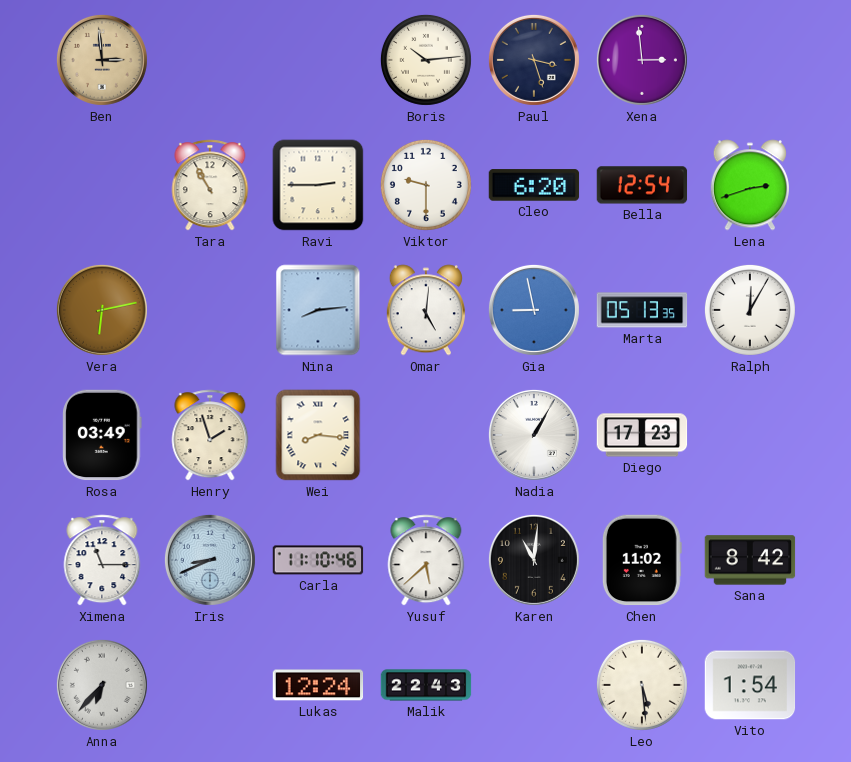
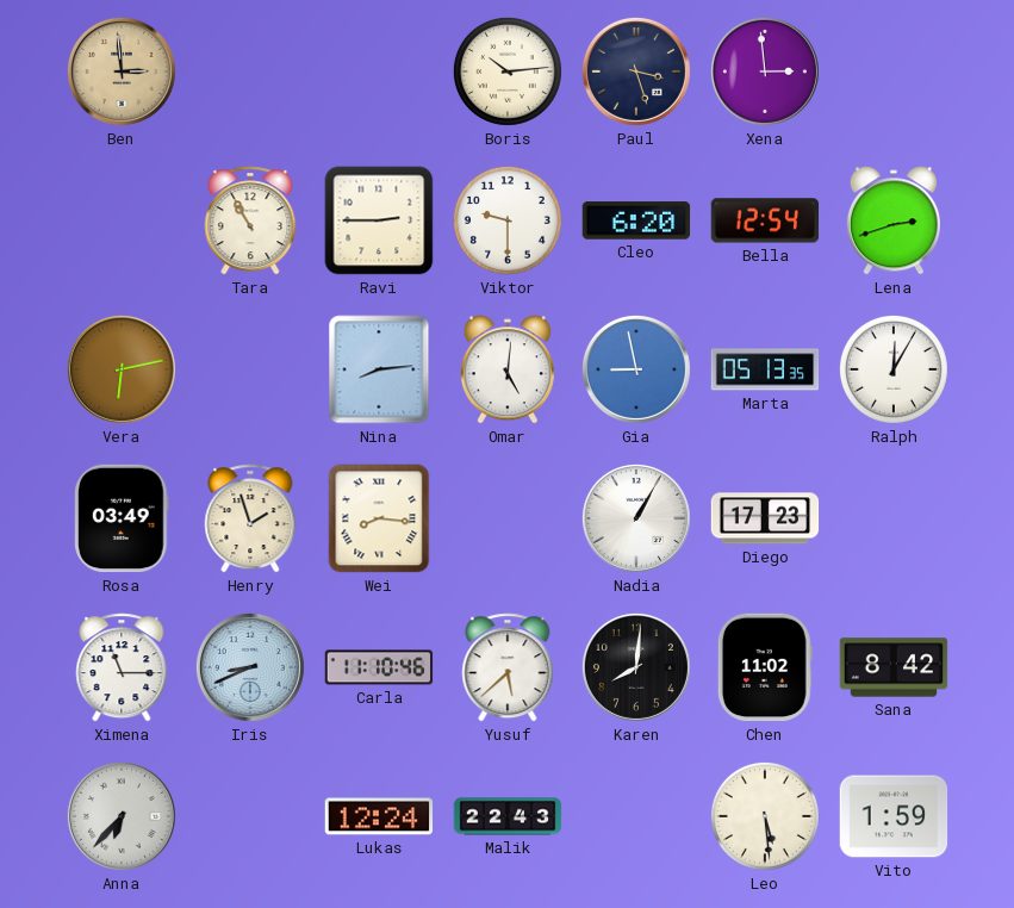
Karen: 11:01 -> 8:01 (636, 667)
Vito: 1:54 -> 1:59 (894, 816)
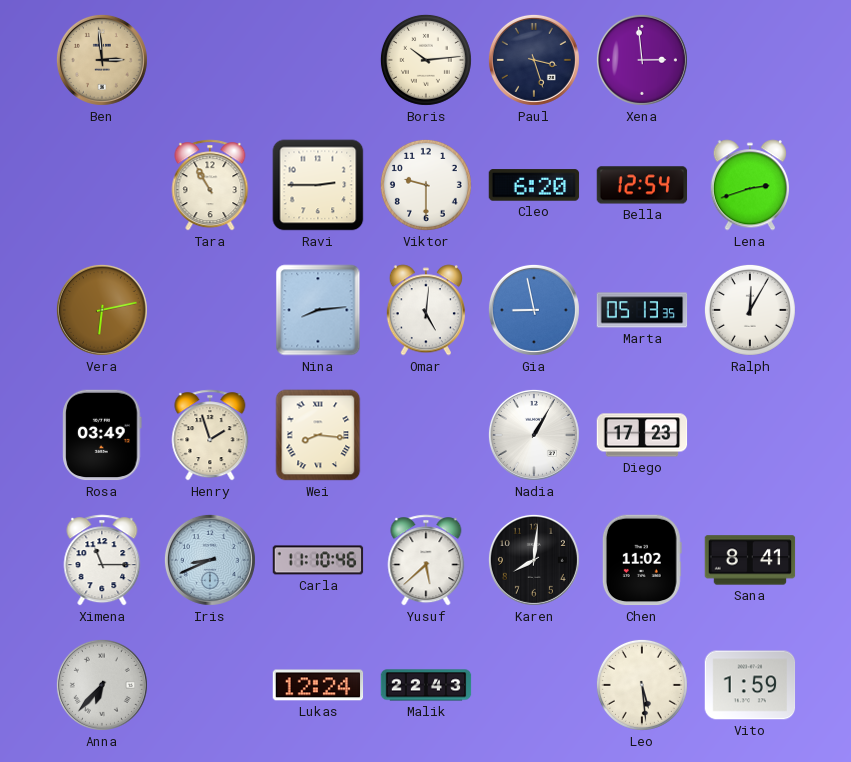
Sana: 8:42 -> 8:41 (750, 560)
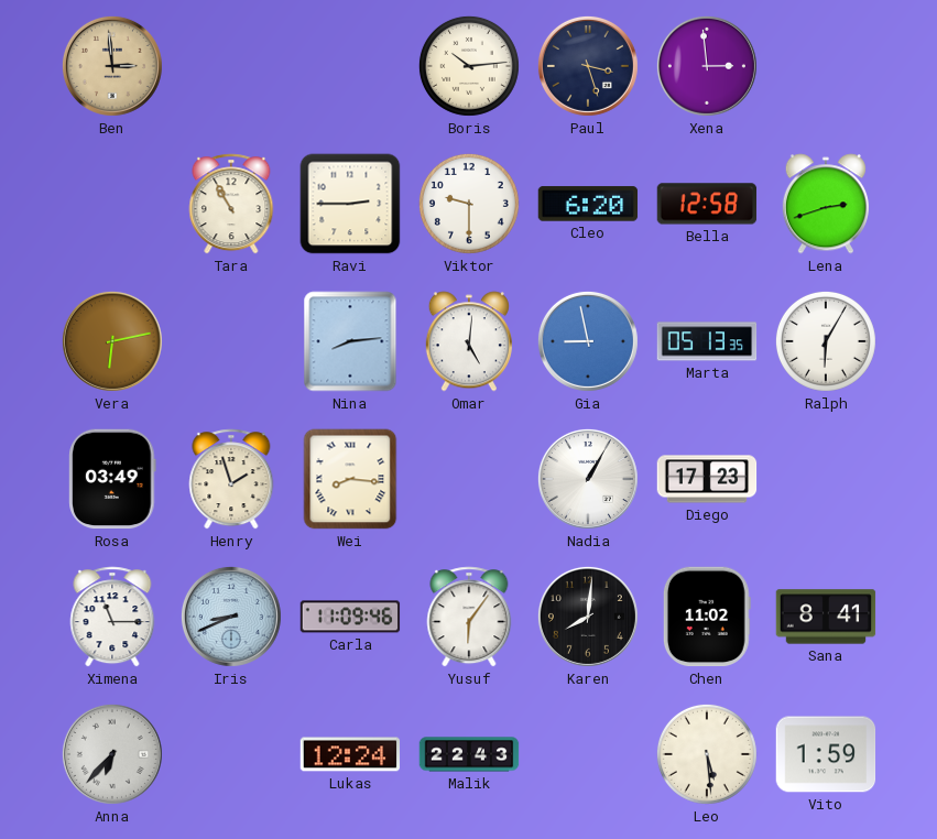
Bella: 12:54 -> 12:58 (707, 204)
Ralph: 12:05 -> 6:05 (826, 341)
Carla: 11:10 -> 11:09 (350, 617)
Yusuf: 5:38 -> 6:06 (469, 617)
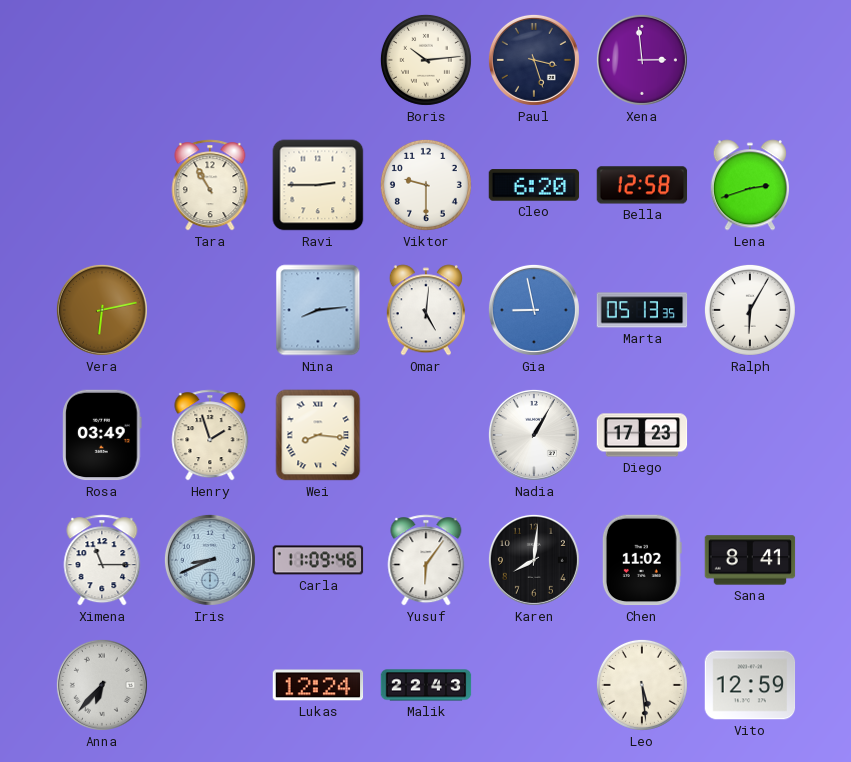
Ben: 2:59 -> none (112, 66)
Vito: 1:59 -> 12:59 (750, 685)
